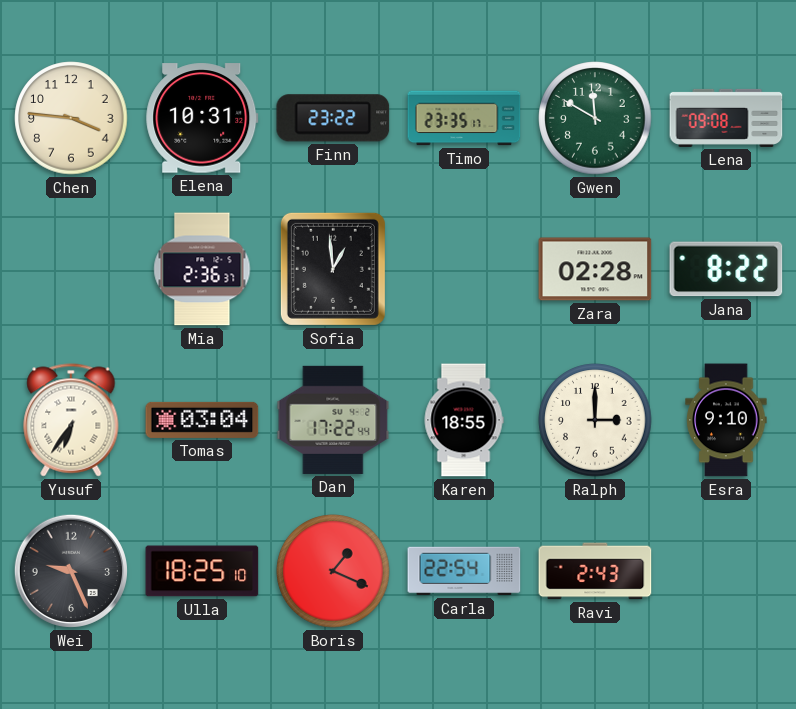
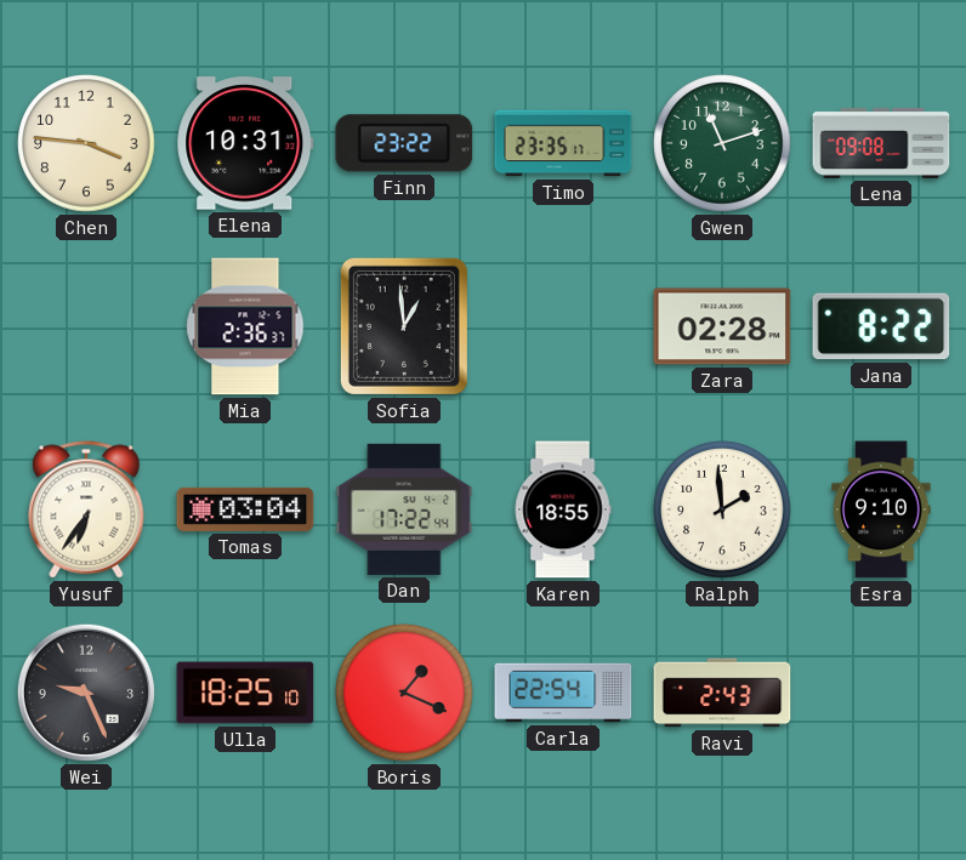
Gwen: 11:50 -> 11:12 (722, 143)
Ralph: 3:00 -> 1:59 (722, 509)
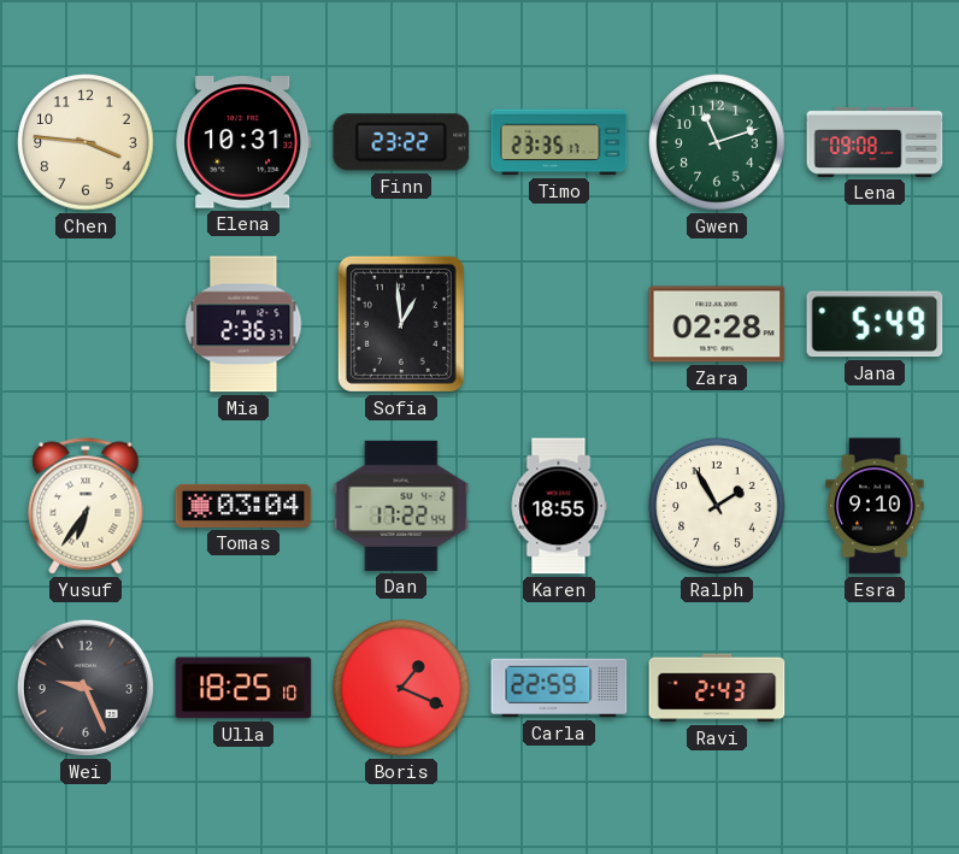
Jana: 8:22 -> 5:49 (875, 324)
Ralph: 1:59 -> 1:55 (717, 506)
Carla: 22:54 -> 22:59 (559, 688)
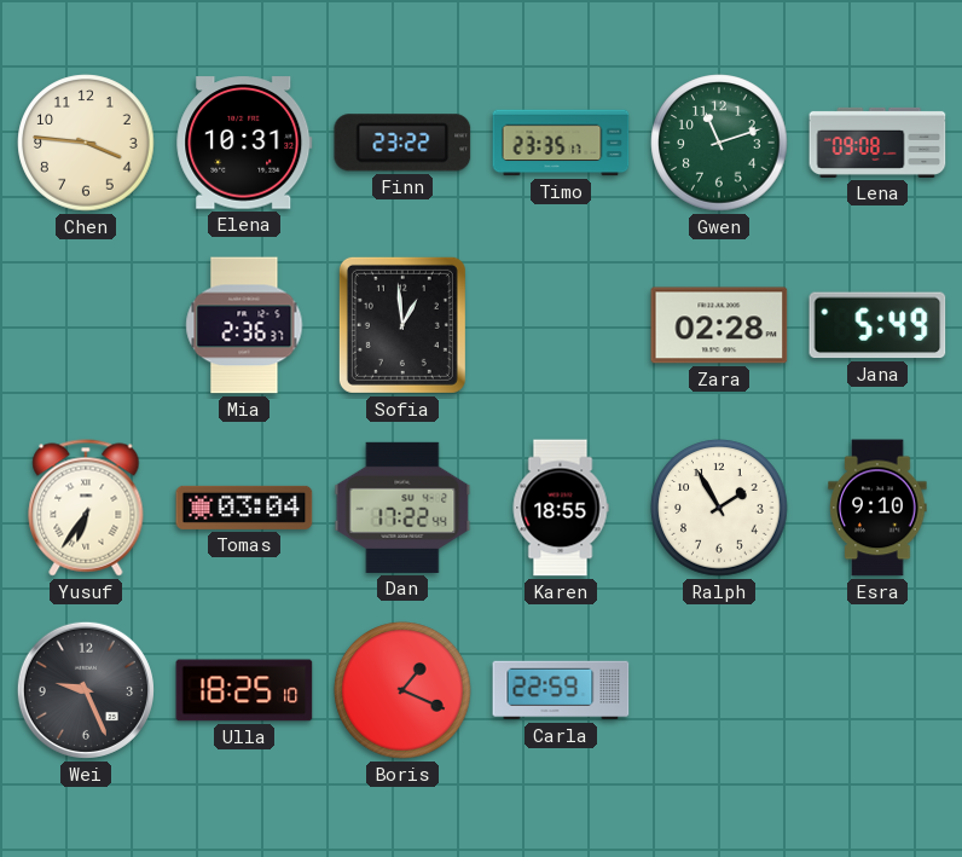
Ravi: 2:43 -> none (717, 688)
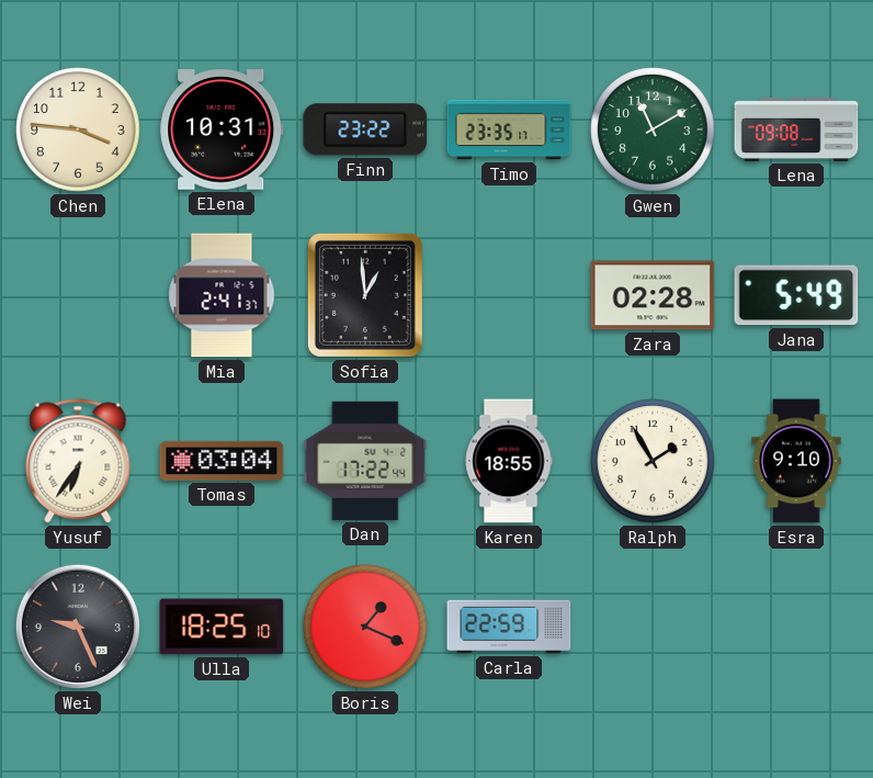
Gwen: 11:12 -> 11:10 (653, 129)
Mia: 2:36 -> 2:41 (222, 295)
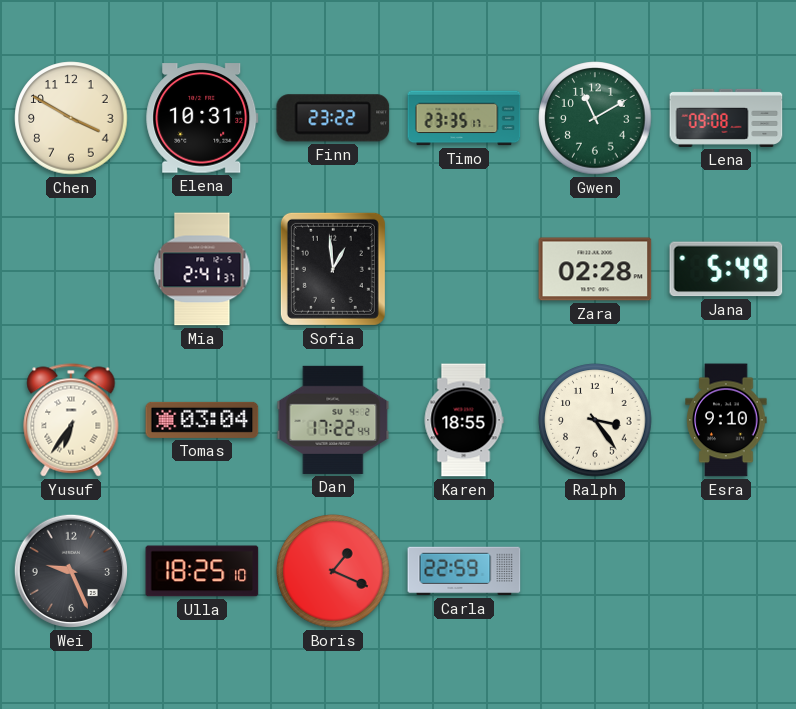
Chen: 3:46 -> 3:50 (71, 118)
Ralph: 1:55 -> 3:24 (595, 420)
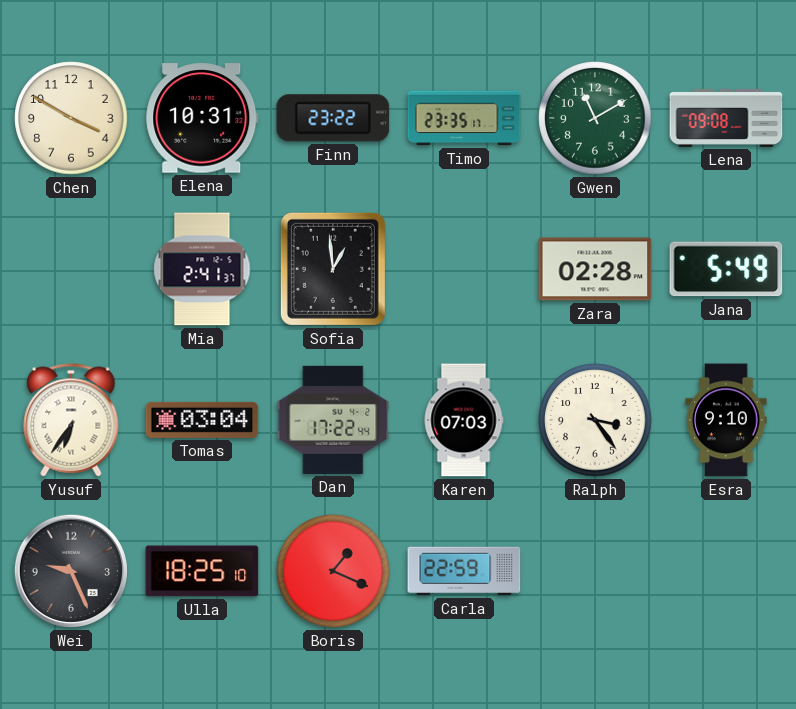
Karen: 18:55 -> 07:03 (464, 420)
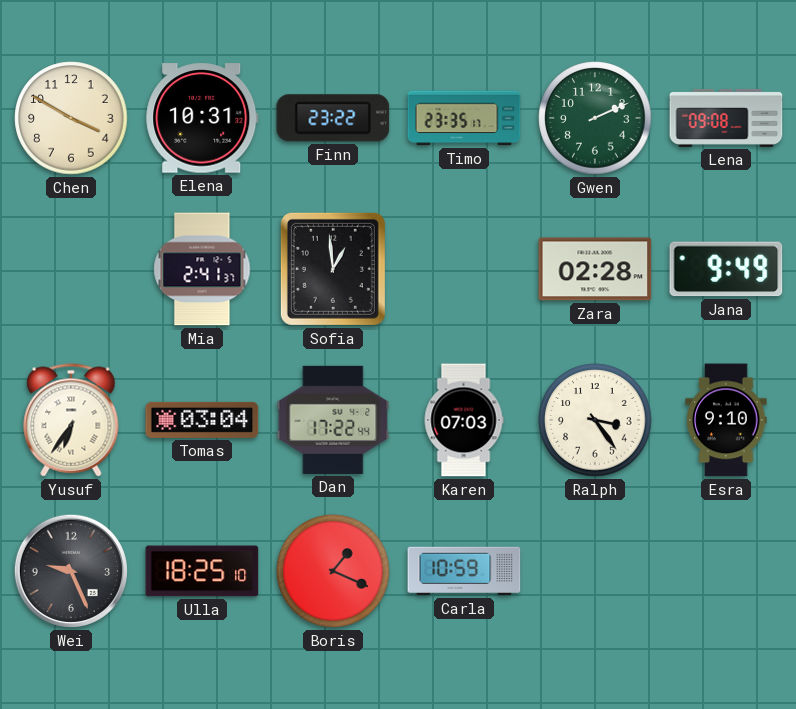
Gwen: 11:10 -> 2:11 (595, 118)
Jana: 5:49 -> 9:49 (726, 269)
Carla: 22:59 -> 10:59 (464, 571)
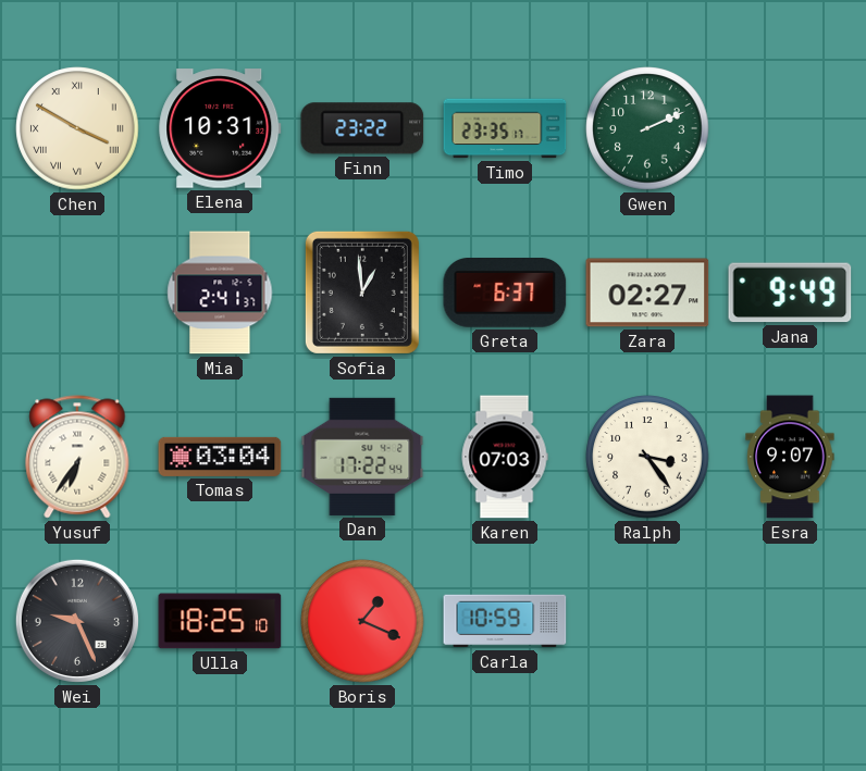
Chen numerals: Arabic -> Roman (77, 128)
Lena: 09:08 -> none (726, 118)
Greta: none -> 6:37 (505, 294)
Zara: 02:28 -> 02:27 (647, 293)
Esra: 9:10 -> 9:07 (790, 457)
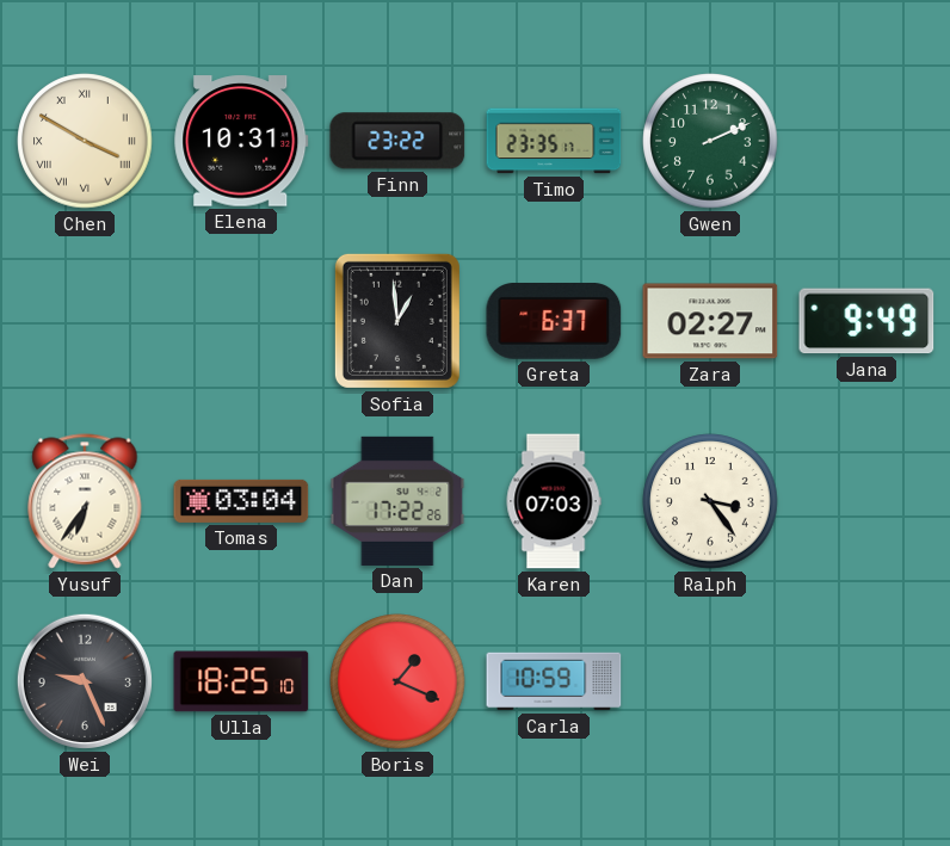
Mia: 2:41 -> none (220, 293)
Dan: 17:22:44 -> 17:22:26 (397, 501)
Esra: 9:07 -> none (790, 457)
